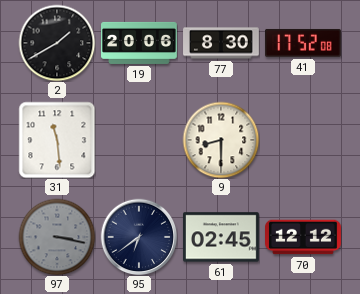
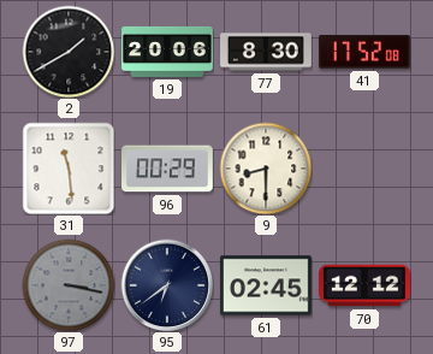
96: none -> 00:29 (168, 169)
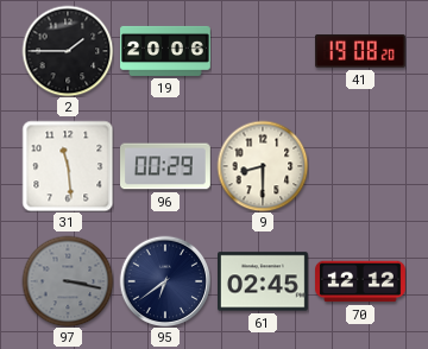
2: 1:40 -> 1:45 (68, 51)
77: 8:30 -> none (266, 52)
41: 17:52 -> 19:08 (361, 51)
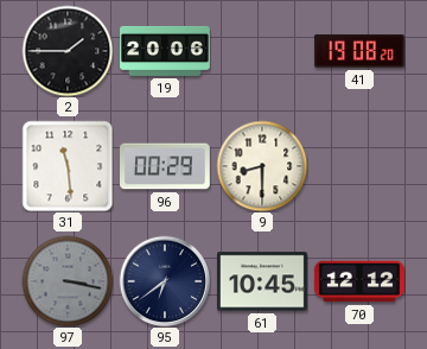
61: 02:45 -> 10:45 (263, 281)
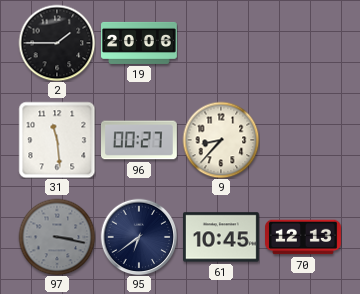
41: 19:08 -> none (361, 51)
96: 00:29 -> 00:27 (140, 140)
9: 8:30 -> 8:37 (221, 140)
70: 12:12 -> 12:13 (304, 237)
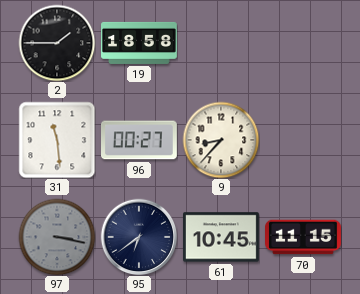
19: 20:06 -> 18:58 (140, 43)
70: 12:13 -> 11:15 (304, 237)
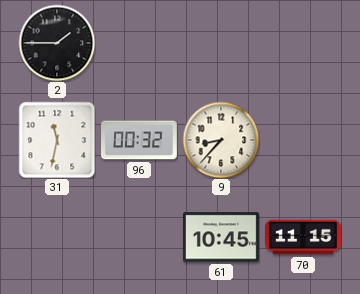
19: 18:58 -> none (140, 43)
31: 11:29 -> 11:32 (57, 140)
96: 00:27 -> 00:32 (140, 140)
97: 3:17 -> none (57, 237)
95: 6:39 -> none (139, 237)
